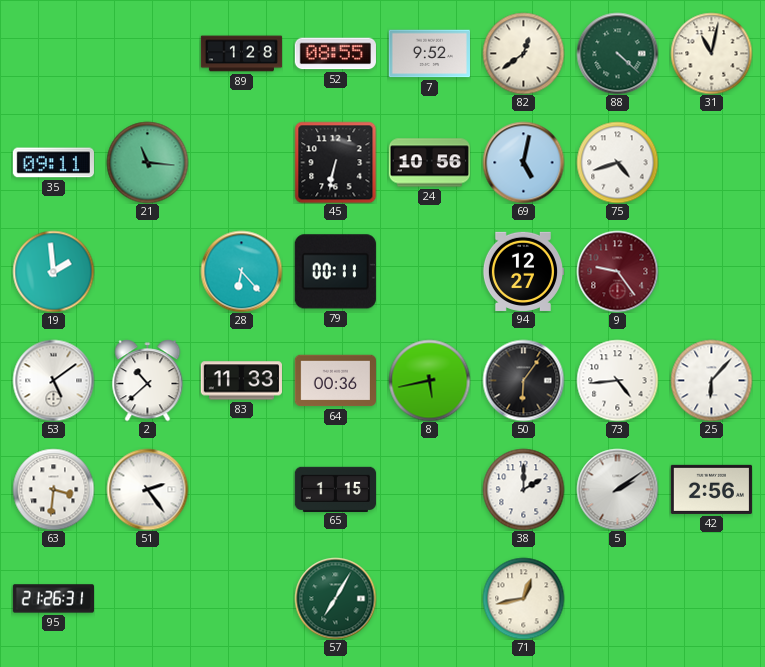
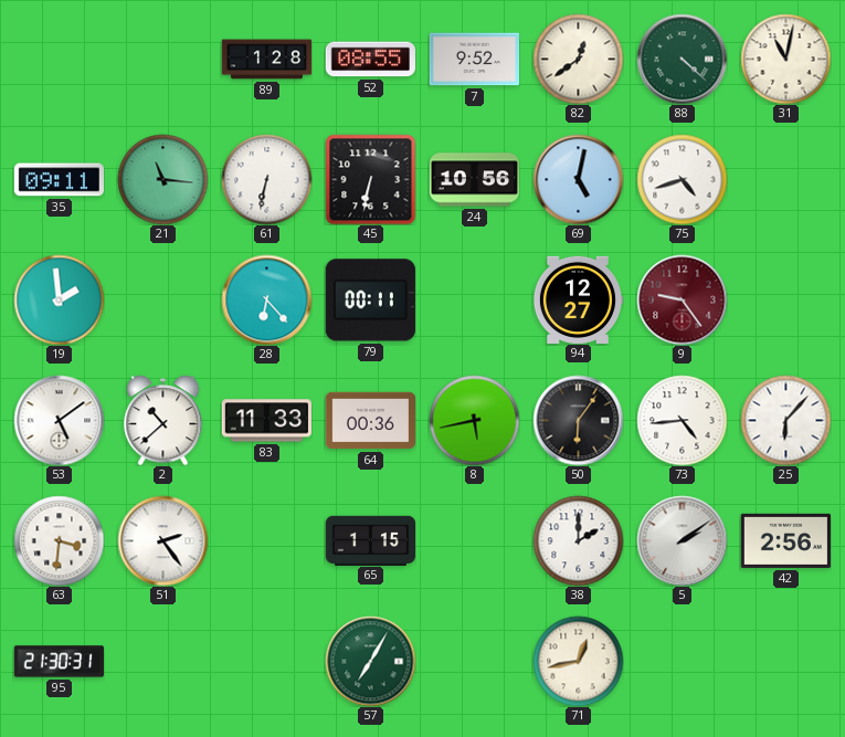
61: none -> 6:32 (266, 179)
95: 21:26 -> 21:30 (59, 662)
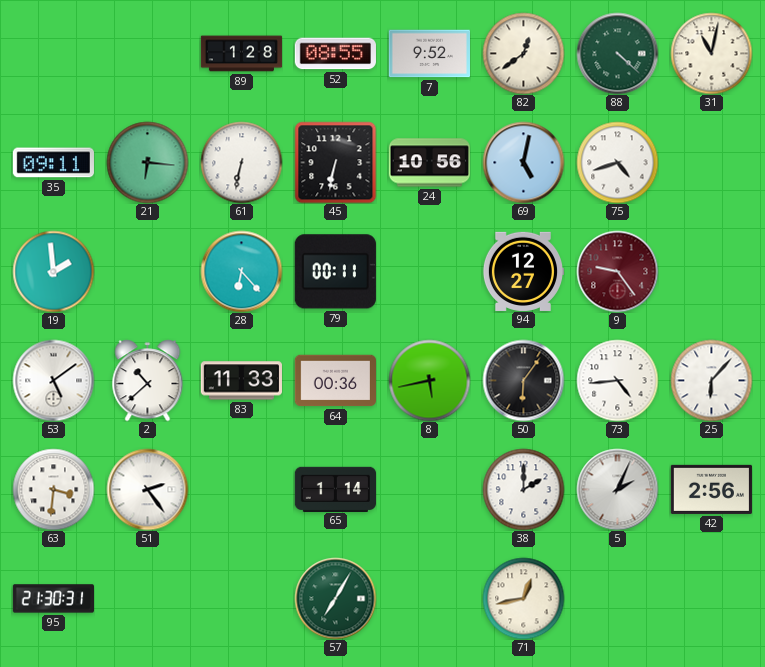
21: 11:16 -> 6:16 (147, 162)
65: 1:15 -> 1:14 (335, 489)
5: 2:09 -> 2:04 (617, 489)
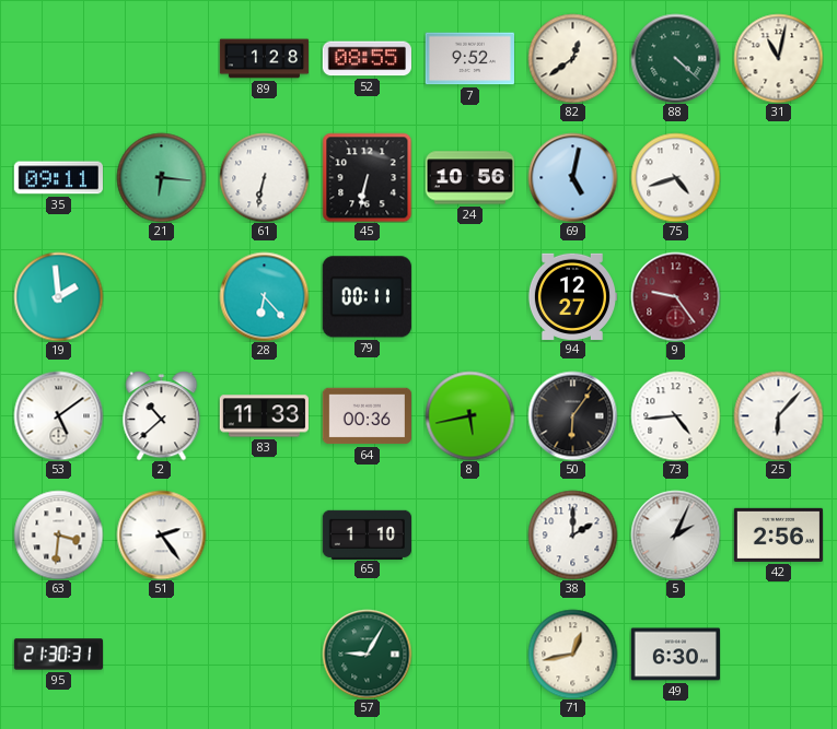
65: 1:14 -> 1:10 (367, 534)
57: 7:05 -> 9:05 (367, 654)
49: none -> 6:30 (675, 655)
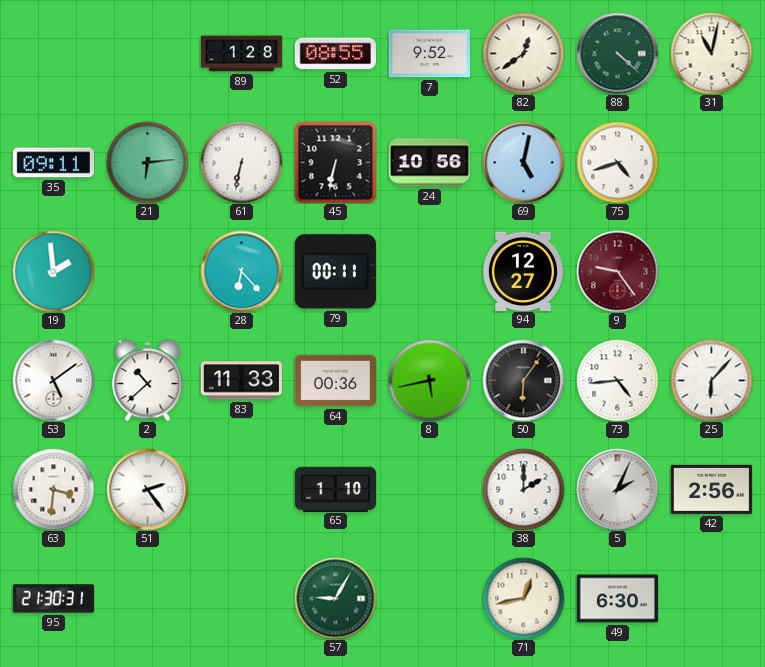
21: 6:16 -> 6:14 (147, 162)
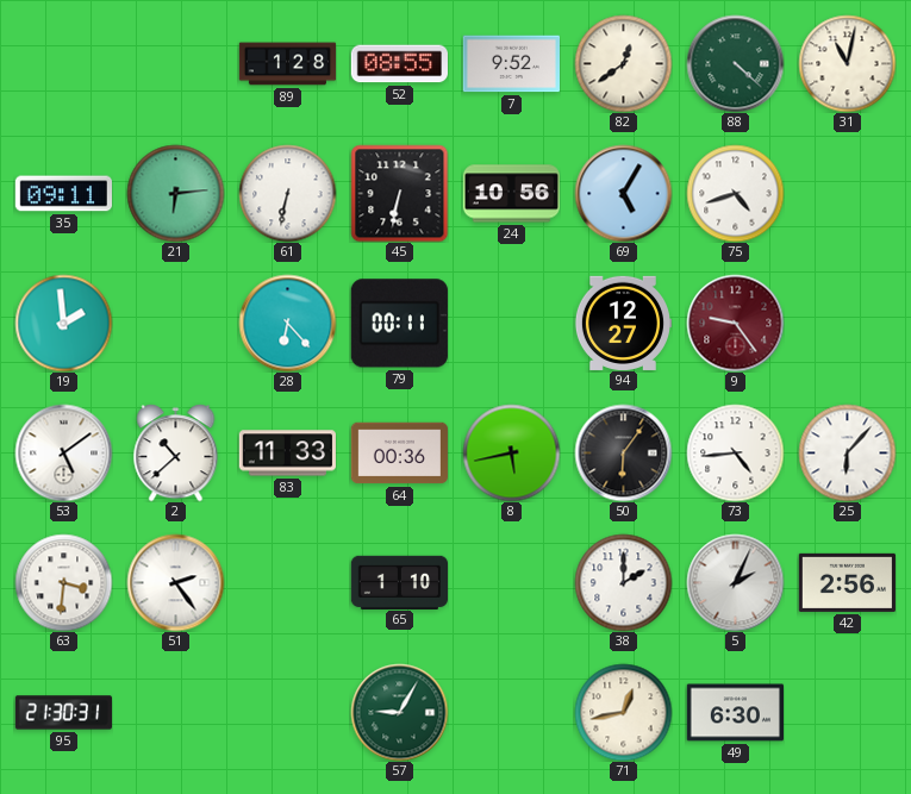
69: 5:02 -> 5:05 (623, 193)
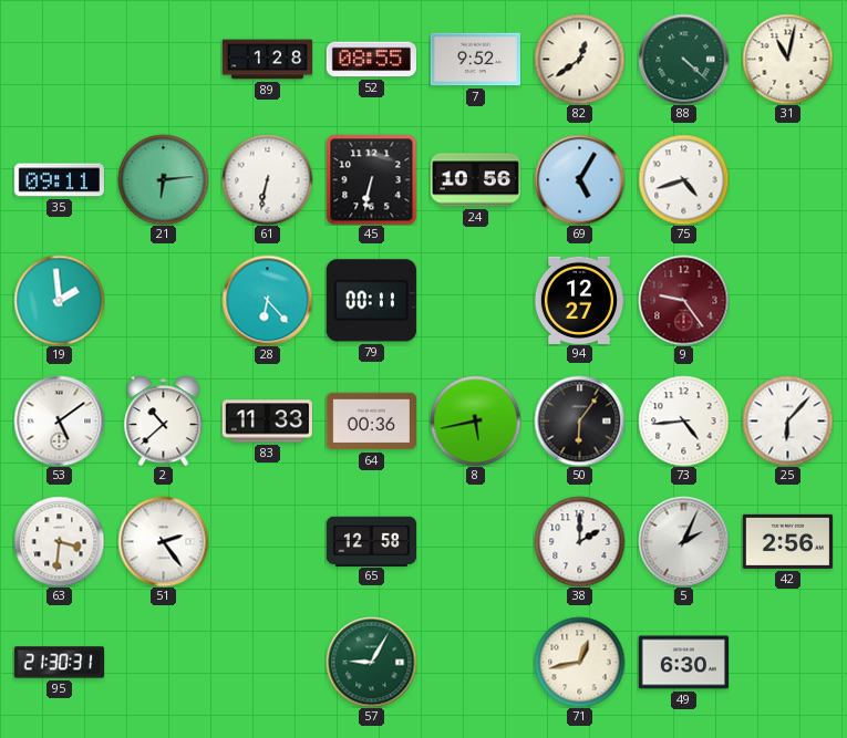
65: 1:10 -> 12:58 (371, 541)
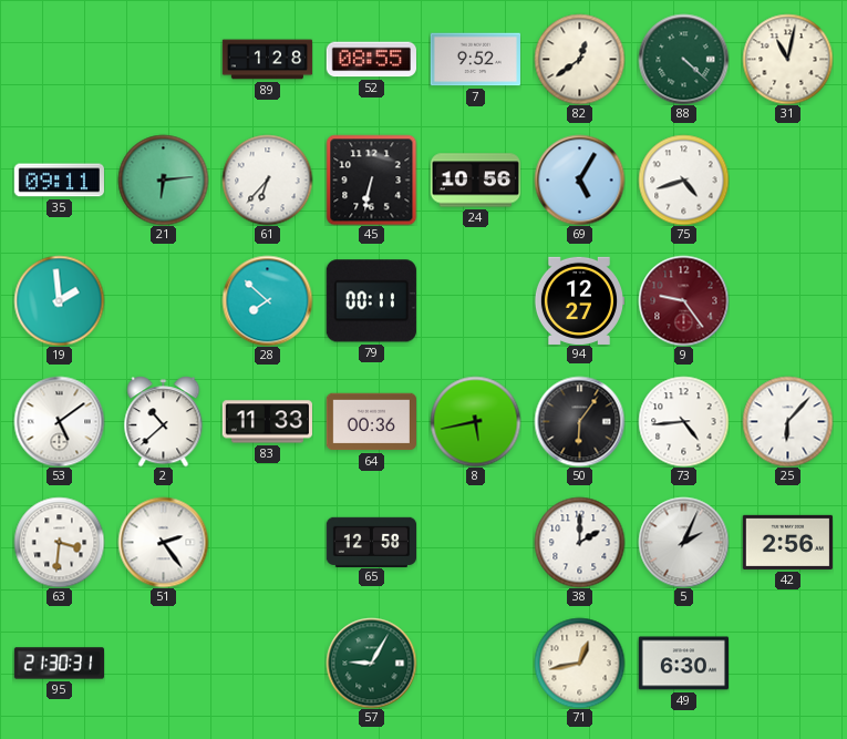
61: 6:32 -> 6:37 (267, 179)
28: 6:23 -> 7:52 (267, 300)
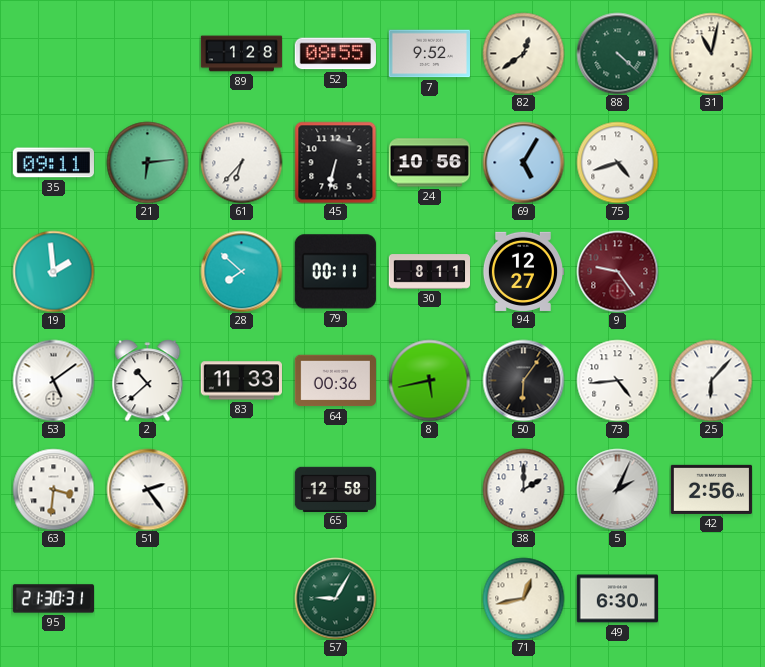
30: none -> 8:11 (429, 272)
